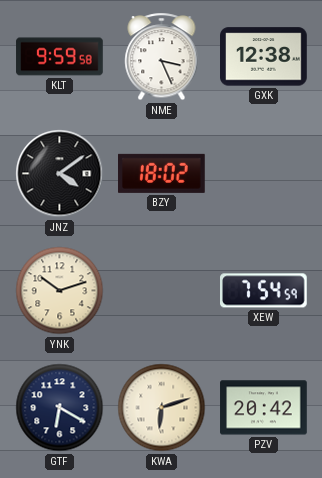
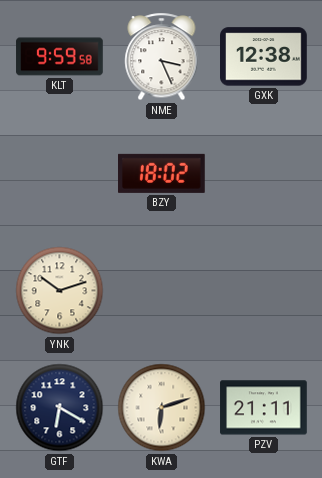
JNZ: 4:09 -> none (60, 174)
XEW: 7:54 -> none (264, 291)
PZV: 20:42 -> 21:11 (264, 408)
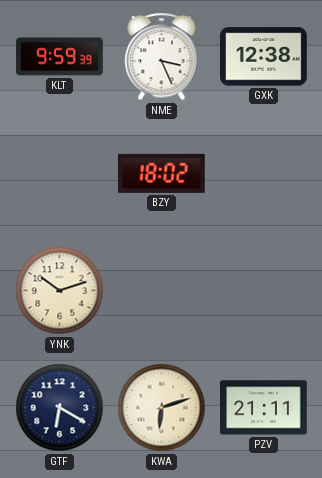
KLT: 9:59:58 -> 9:59:39 (60, 57)
